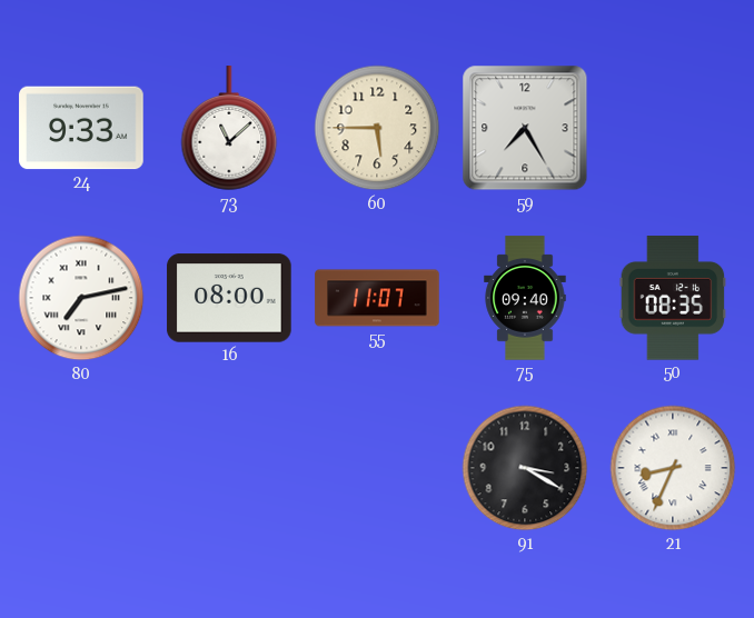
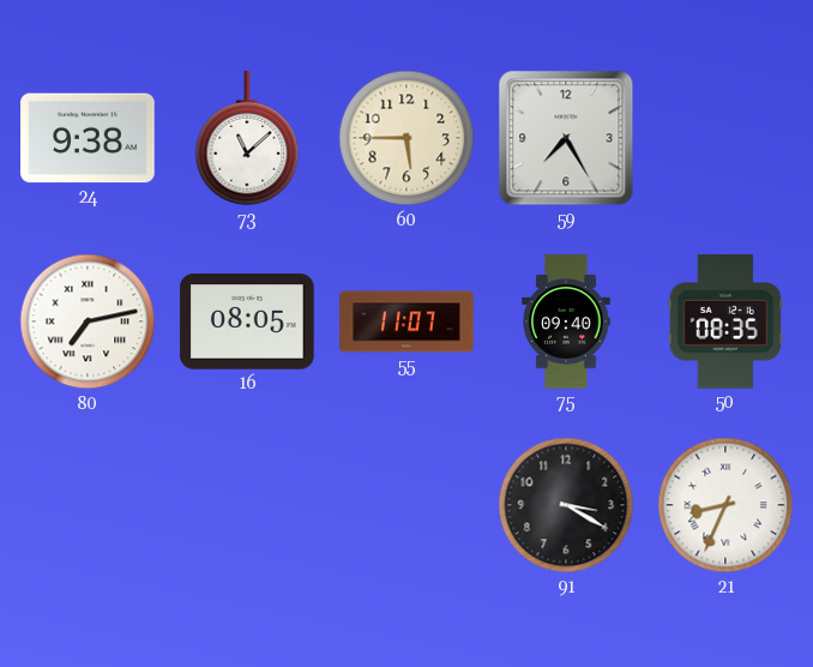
24: 9:33 -> 9:38 (88, 138)
16: 08:00 -> 08:05 (247, 322)
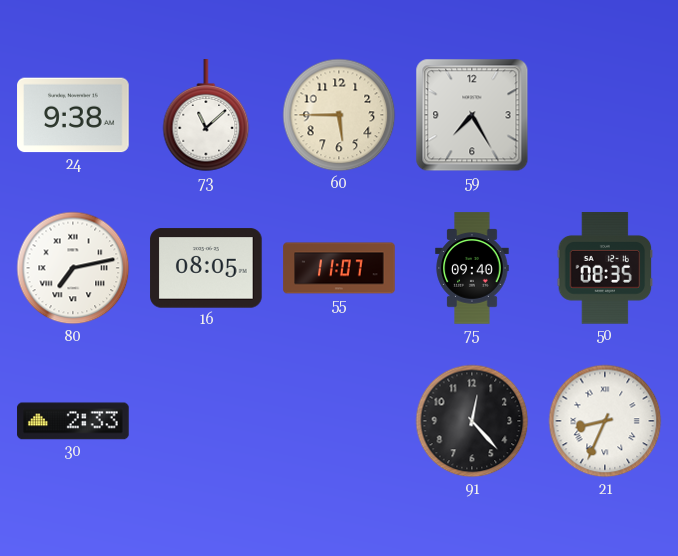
30: none -> 2:33 (73, 421)
91: 3:20 -> 12:23 (472, 421)
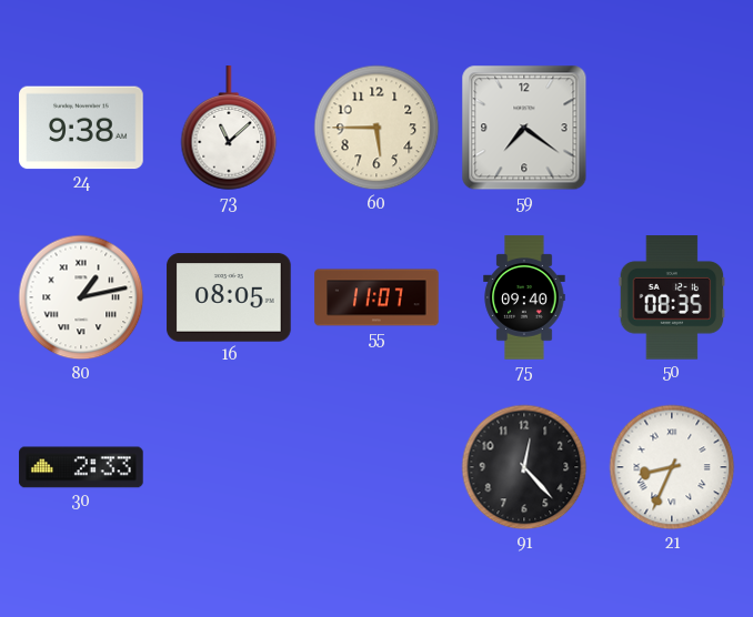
59: 7:25 -> 7:21 (524, 128)
80: 7:13 -> 1:13 (81, 297)
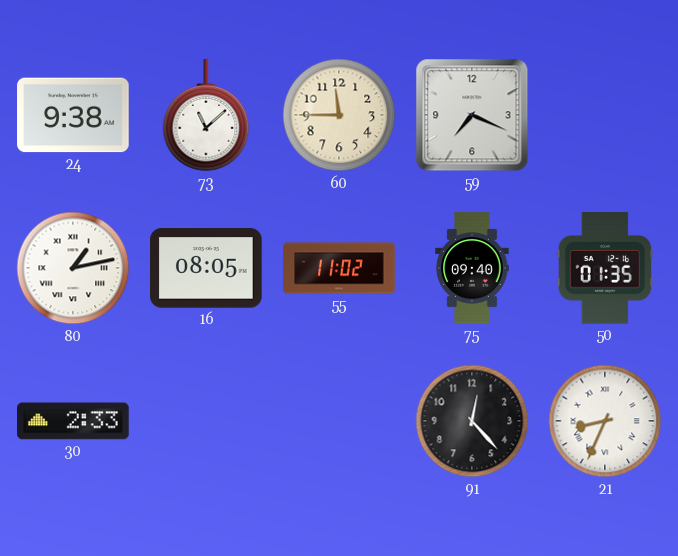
60: 5:45 -> 11:45 (339, 115)
59: 7:21 -> 7:19 (472, 115)
55: 11:07 -> 11:02 (339, 268)
50: 08:35 -> 01:35 (605, 268)
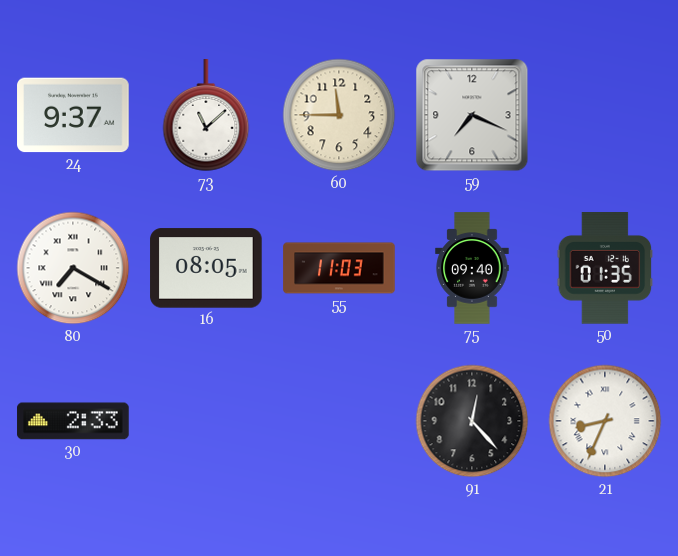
24: 9:38 -> 9:37 (73, 115)
80: 1:13 -> 7:20 (73, 268)
55: 11:02 -> 11:03 (339, 268)
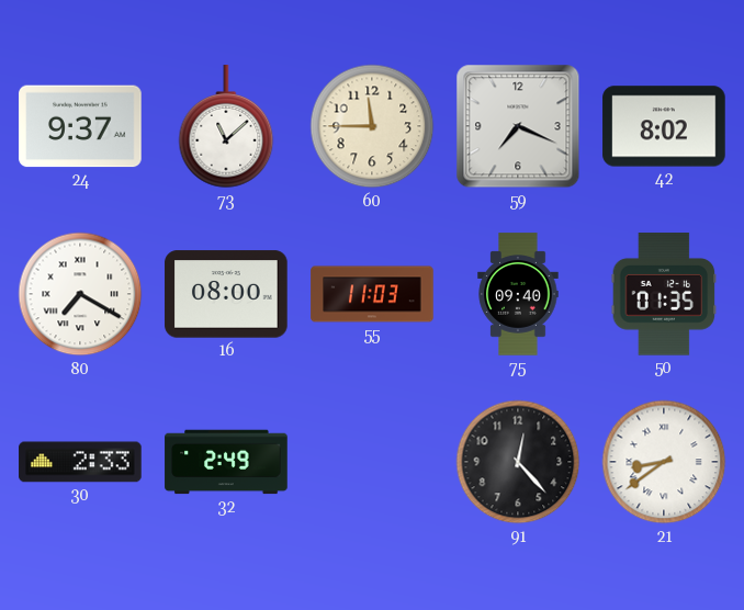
42: none -> 8:02 (664, 126)
16: 08:05 -> 08:00 (226, 294)
32: none -> 2:49 (226, 462)
21: 8:34 -> 8:39 (664, 462)
